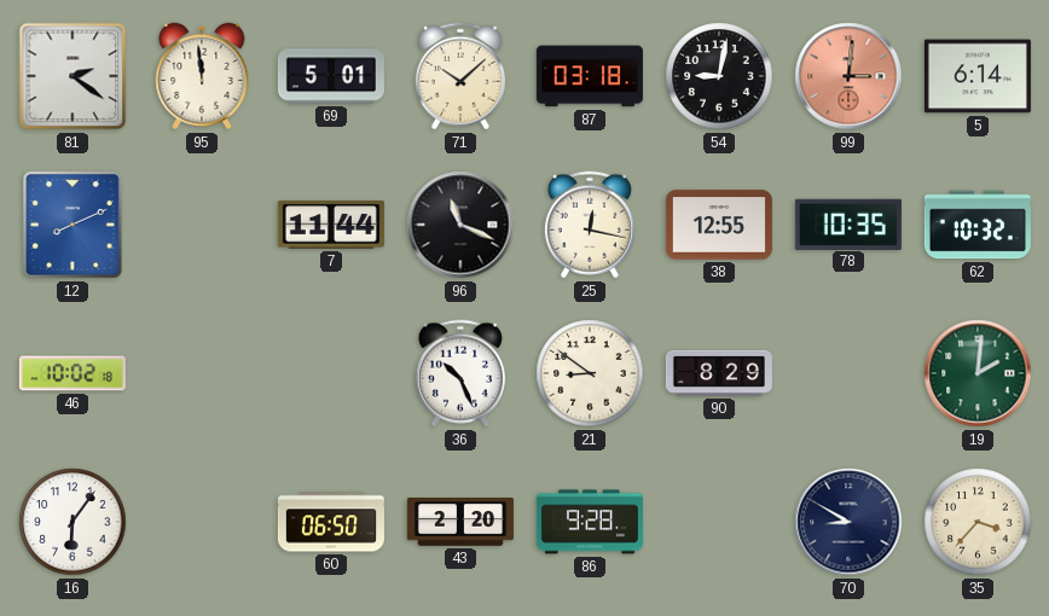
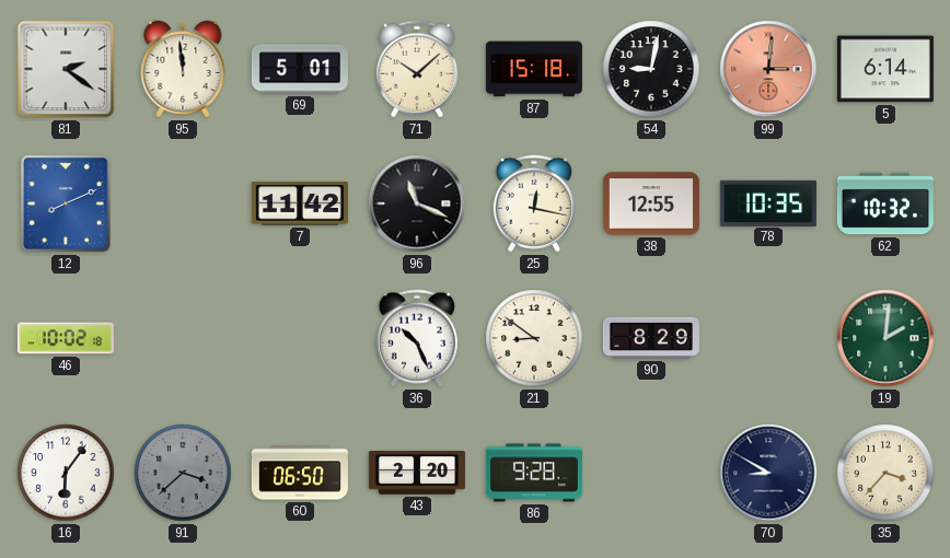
87: 03:18 -> 15:18 (534, 69)
7: 11:44 -> 11:42 (300, 204)
91: none -> 3:38 (183, 473)
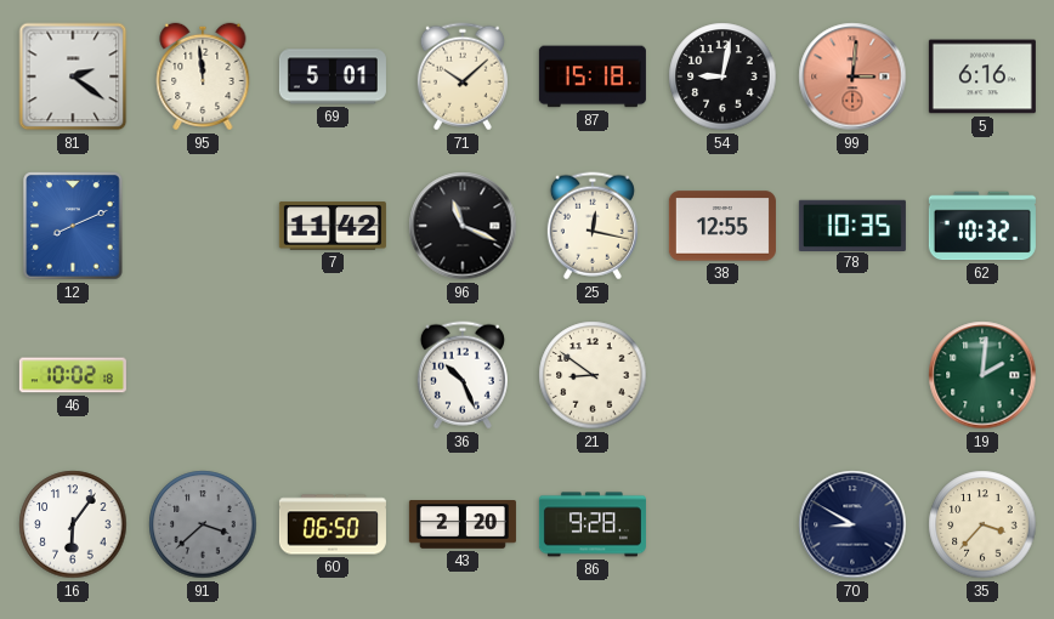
5: 6:14 -> 6:16 (982, 76)
90: 8:29 -> none (651, 338)
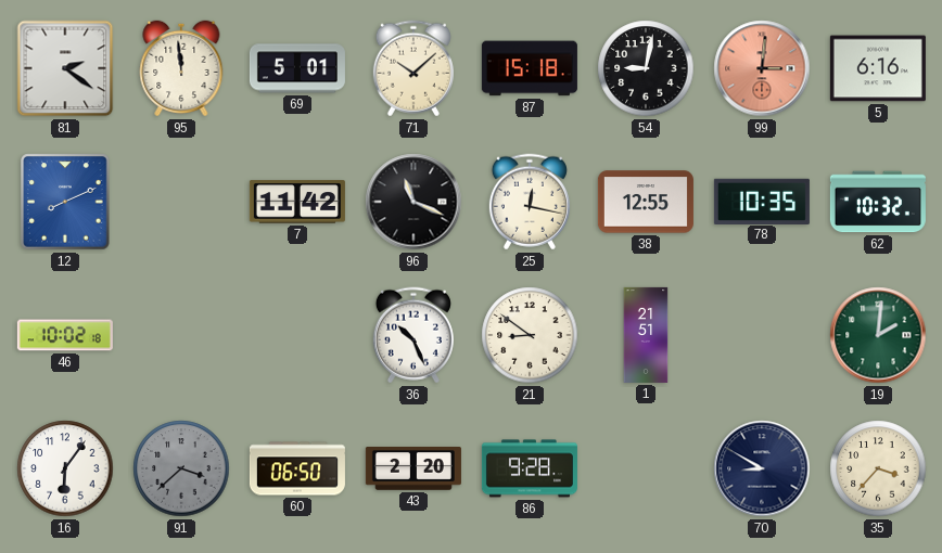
1: none -> 21:51 (646, 335)
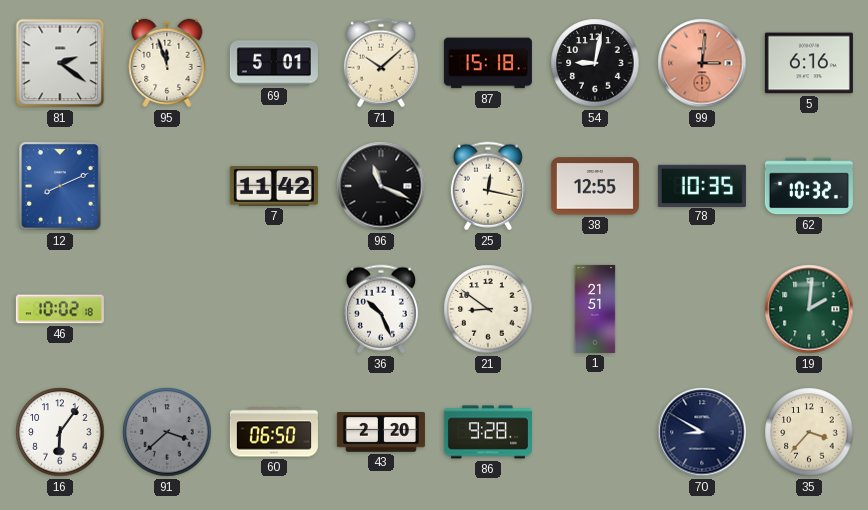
95: 11:59 -> 11:57 (167, 63)
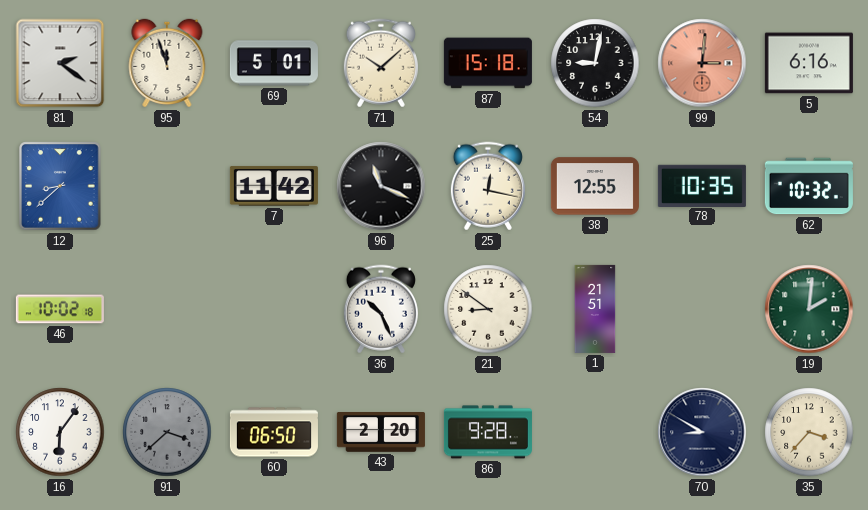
12: 8:11 -> 8:38 (60, 186)
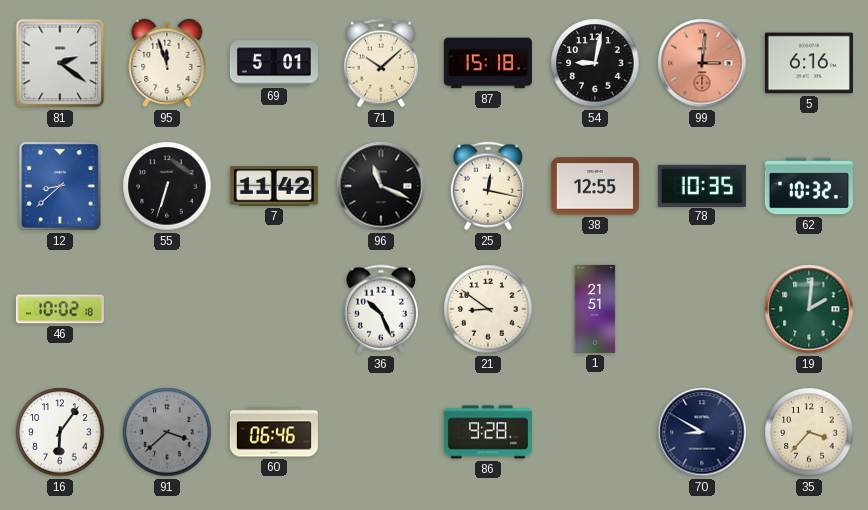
55: none -> 6:33 (167, 186)
60: 06:50 -> 06:46 (274, 432)
43: 2:20 -> none (381, 433)
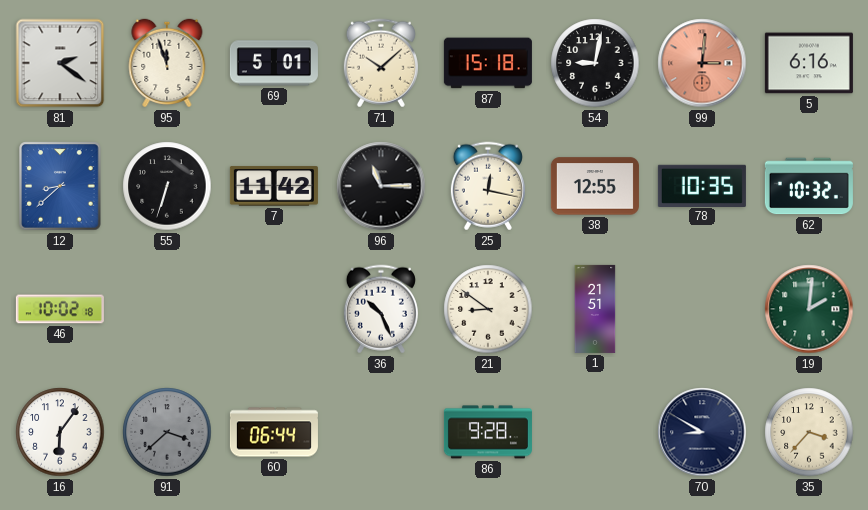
96: 11:19 -> 11:15 (381, 186)
60: 06:46 -> 06:44 (274, 432)
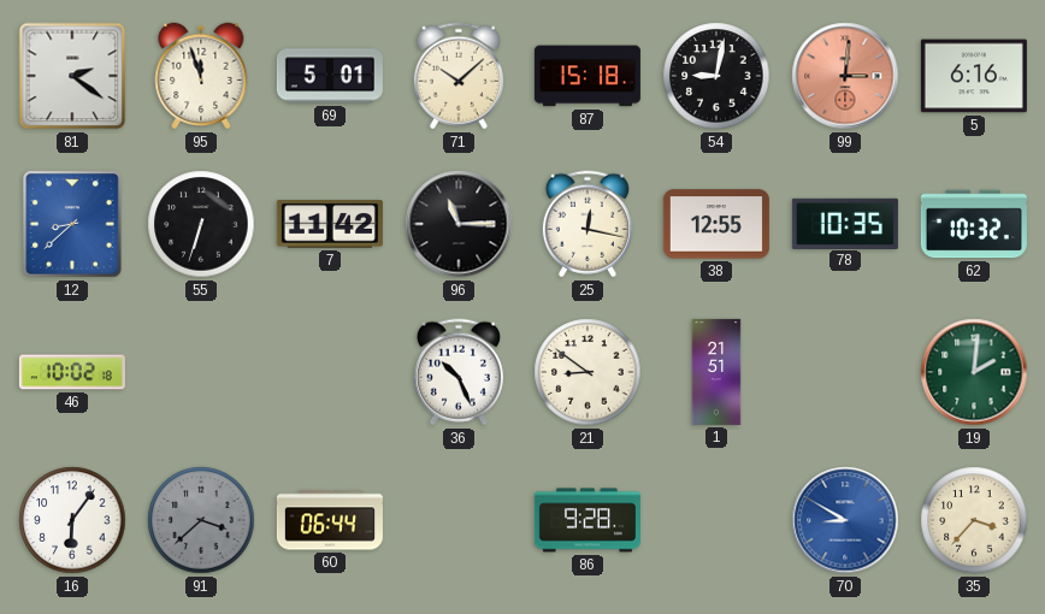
70 dial: navy -> blue (845, 520)
